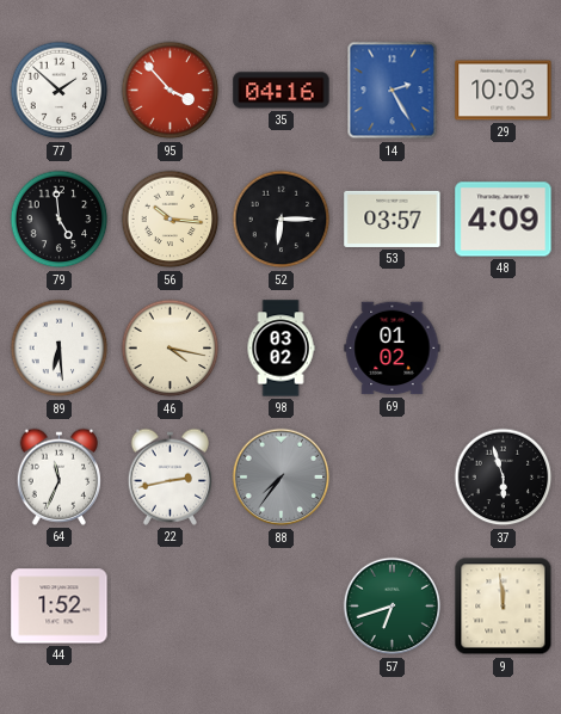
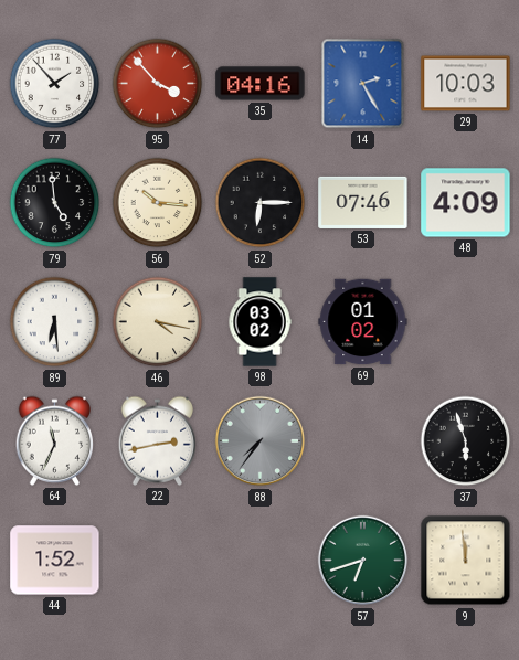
77: 1:52 -> 1:53 (55, 84)
53: 03:57 -> 07:46 (363, 202)
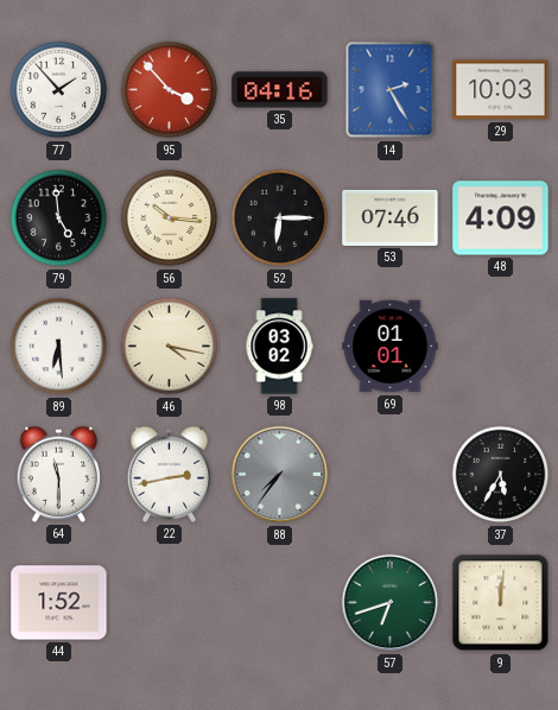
69: 01:02 -> 01:01 (391, 347)
64: 11:34 -> 11:30 (59, 474)
37: 5:57 -> 5:35 (501, 475)
9: 11:59 -> 12:01 (501, 603)
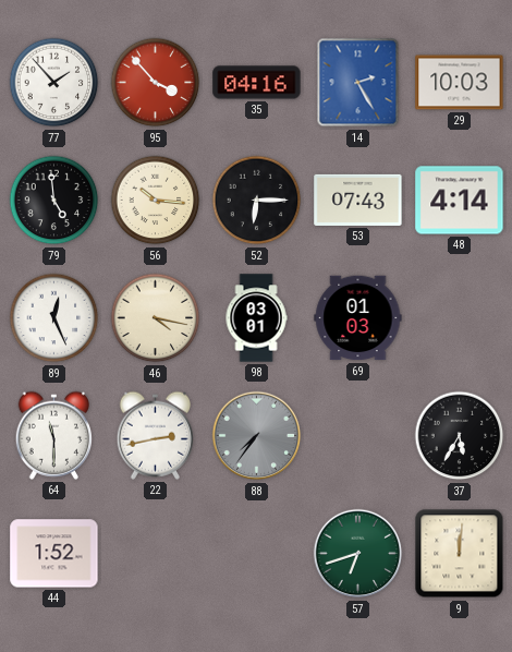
53: 07:46 -> 07:43 (358, 200)
48: 4:09 -> 4:14 (460, 201)
89: 6:29 -> 12:26 (54, 318)
98: 03:02 -> 03:01 (256, 318)
69: 01:01 -> 01:03 (358, 318)
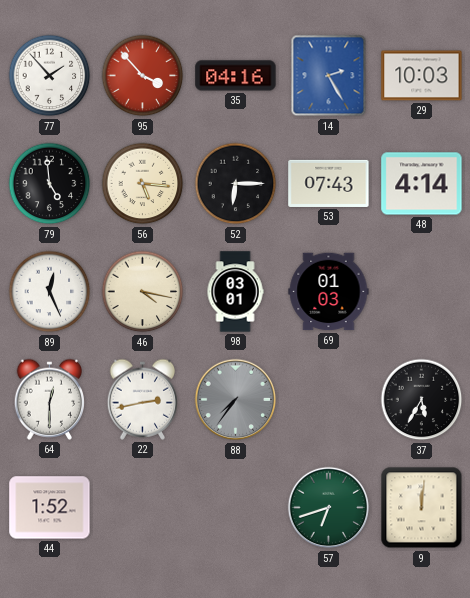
56: 10:16 -> 5:16 (143, 184)
64: 11:30 -> 12:30 (50, 399)
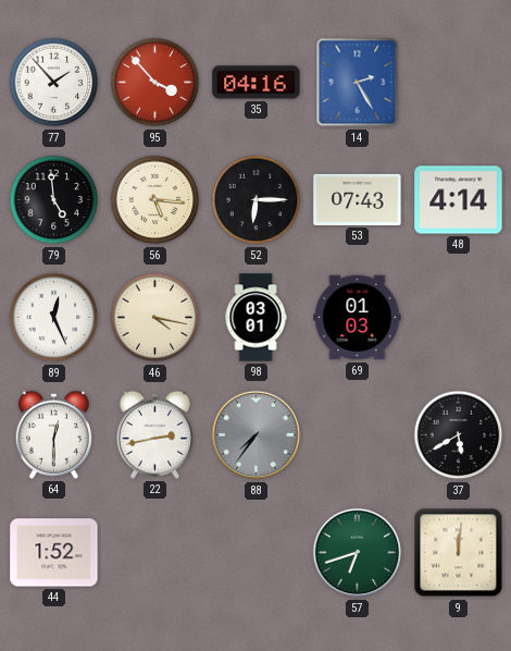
29: 10:03 -> none (422, 76)
37: 5:35 -> 5:40 (459, 435)
